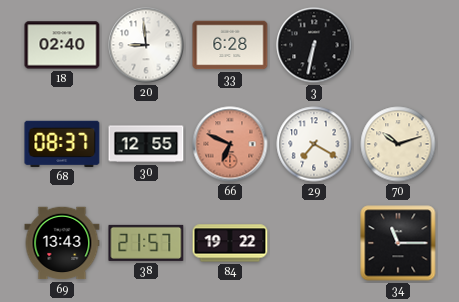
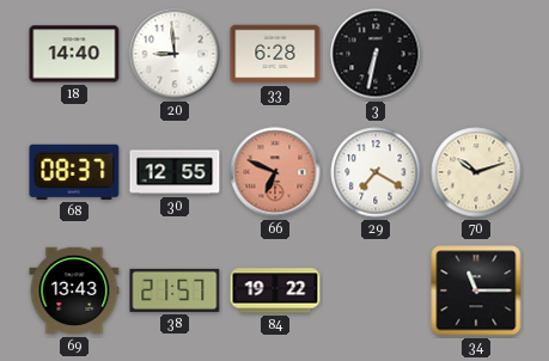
18: 02:40 -> 14:40 (74, 54)
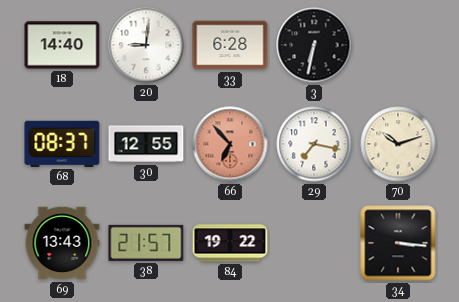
20: 8:59 -> 9:01 (146, 45)
66: 6:49 -> 6:53 (230, 144)
29: 7:20 -> 7:17 (314, 144)
34: 11:15 -> 3:16 (398, 243)
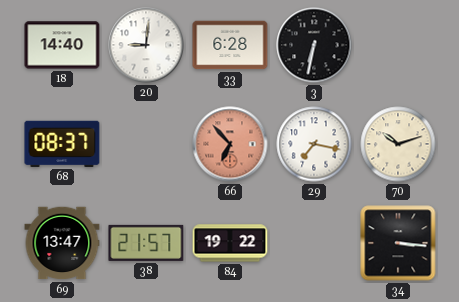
30: 12:55 -> none (146, 144)
69: 13:43 -> 13:47 (62, 243)
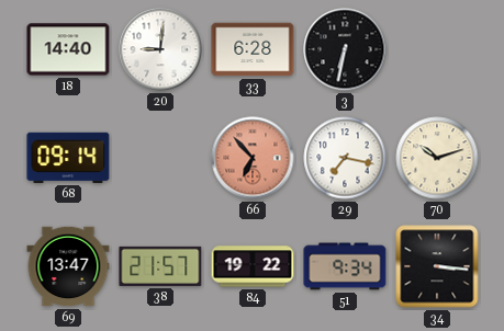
68: 08:37 -> 09:14 (68, 158)
51: none -> 9:34 (345, 266)
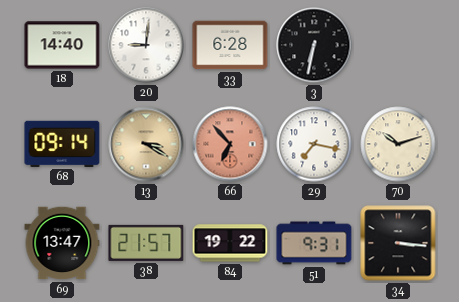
13: none -> 3:20 (146, 144)
51: 9:34 -> 9:31 (314, 243)
